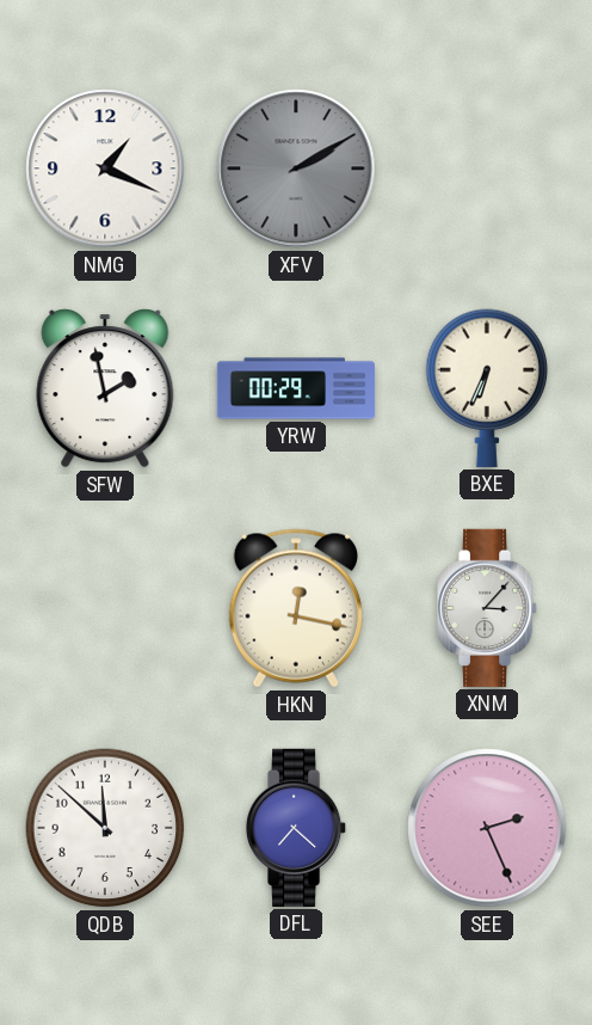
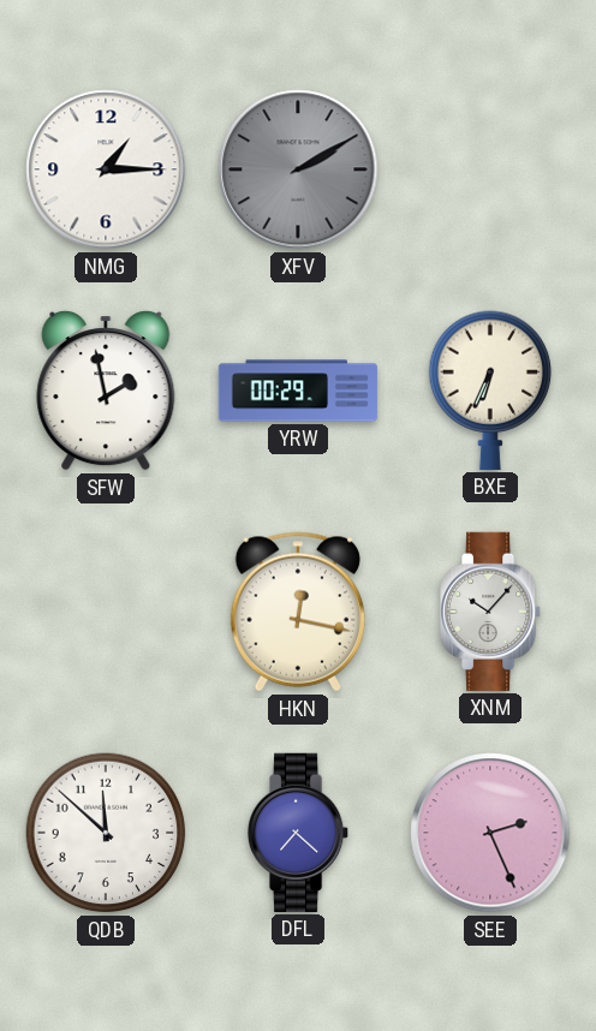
NMG: 1:19 -> 1:15 (106, 169)
XNM: 3:07 -> 10:07 (491, 612)
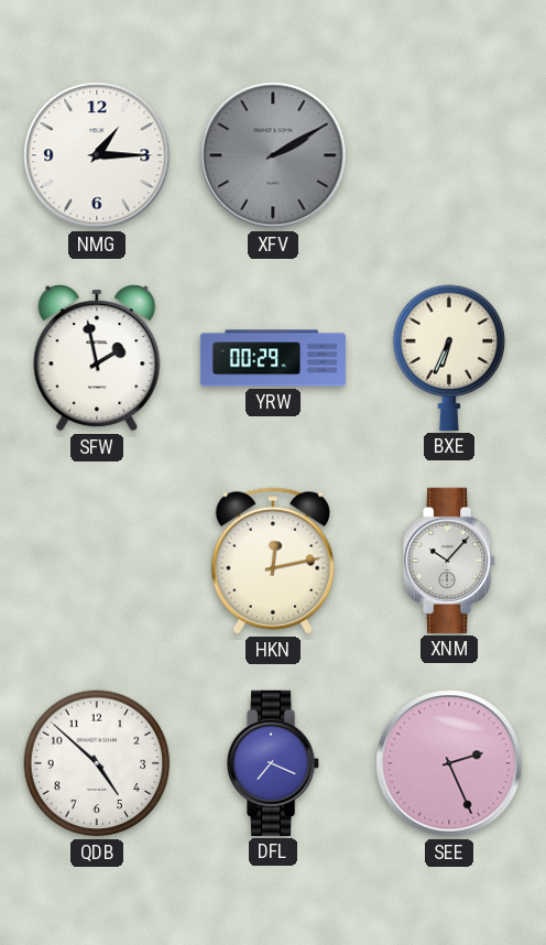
HKN: 12:17 -> 12:13 (273, 561)
QDB: 11:52 -> 4:52 (97, 763)
DFL: 7:22 -> 7:19 (274, 763)
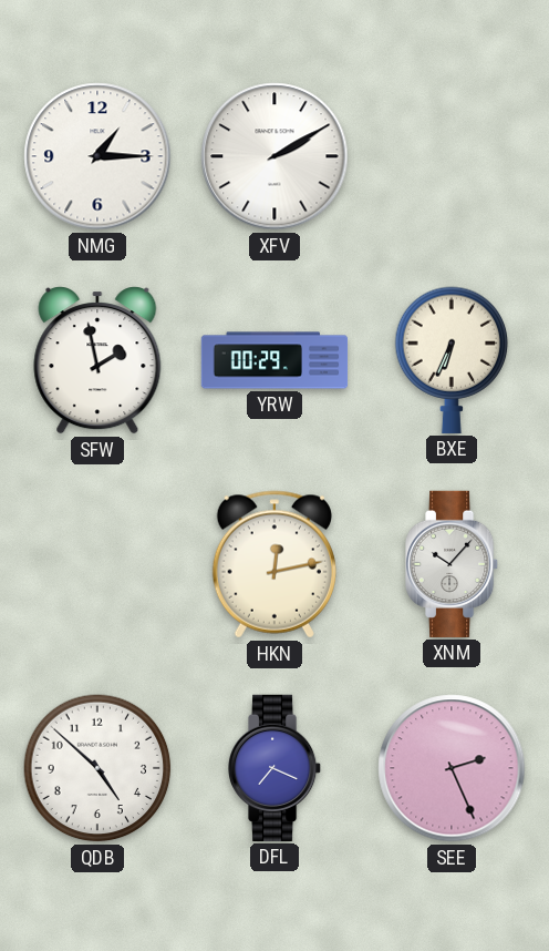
XFV dial: grey -> white (274, 156)
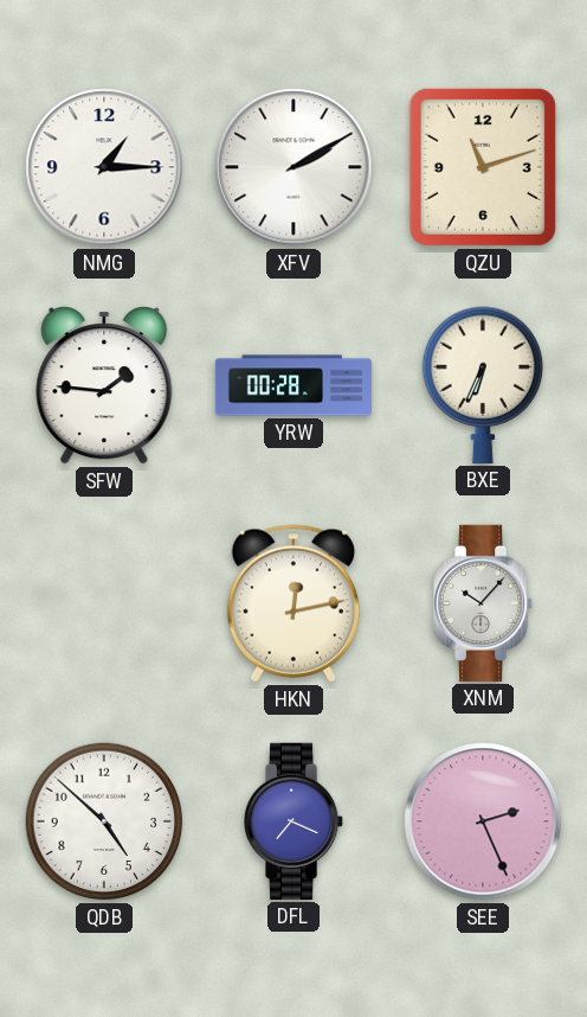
QZU: none -> 11:12 (483, 167)
SFW: 1:58 -> 1:46 (104, 385)
YRW: 00:29 -> 00:28 (293, 385)
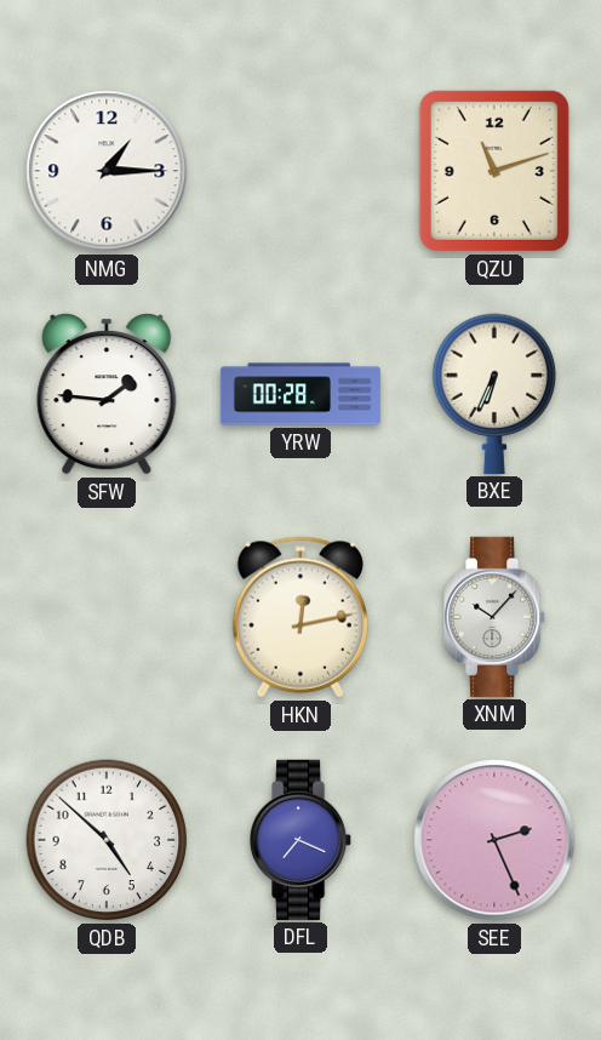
XFV: 2:10 -> none (293, 167)
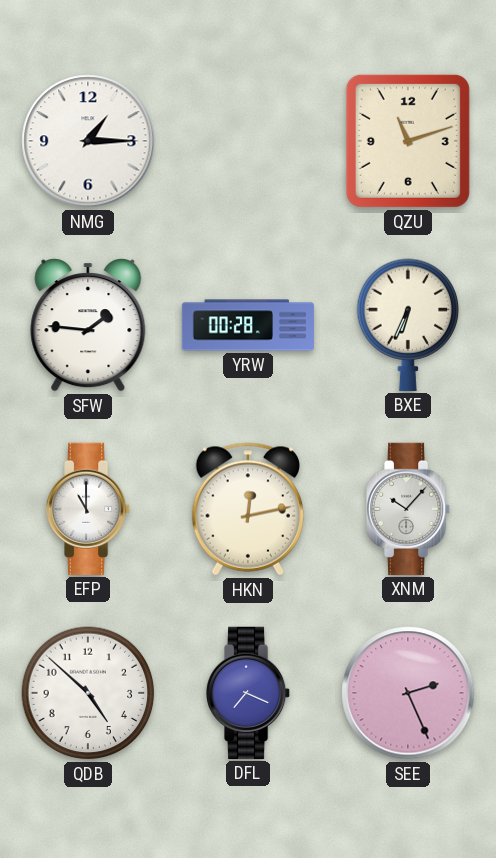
EFP: none -> 11:00 (89, 509)
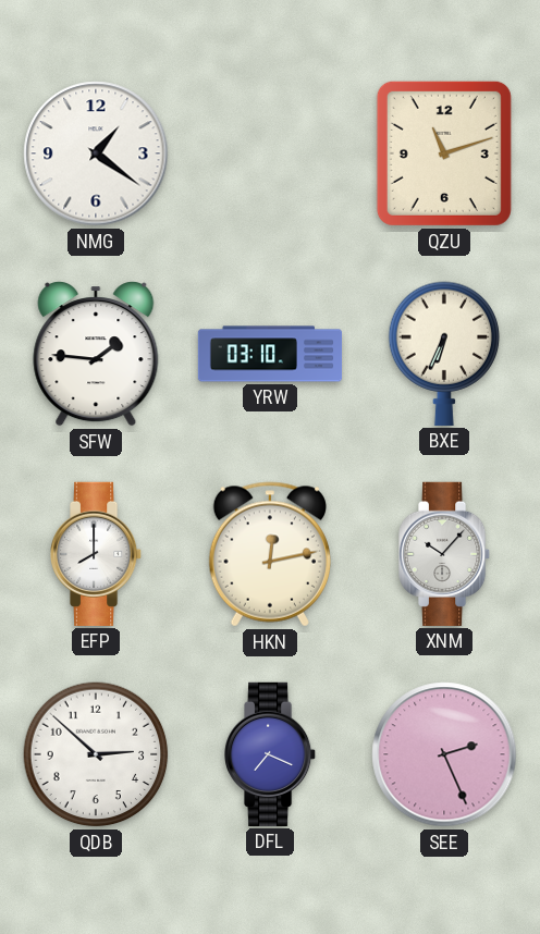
NMG: 1:15 -> 1:21 (96, 153)
YRW: 00:28 -> 03:10 (270, 354)
EFP: 11:00 -> 8:00 (97, 554)
QDB: 4:52 -> 2:52 (96, 754)
